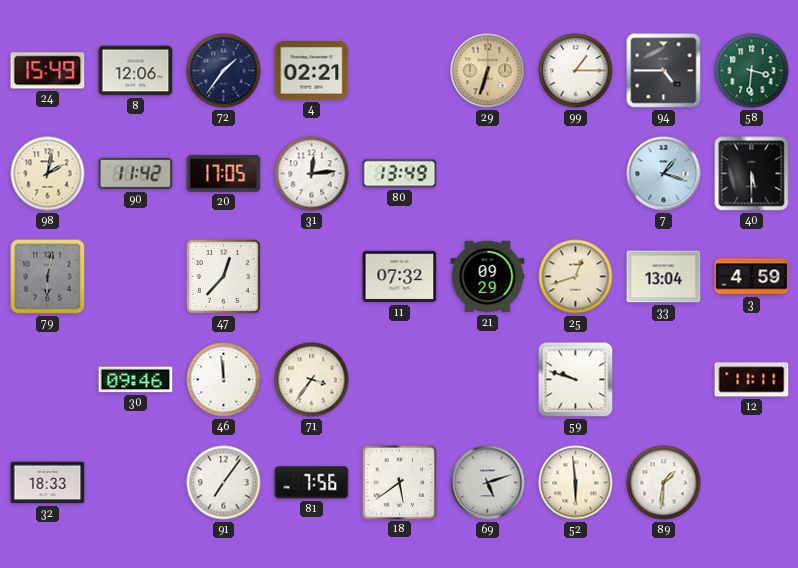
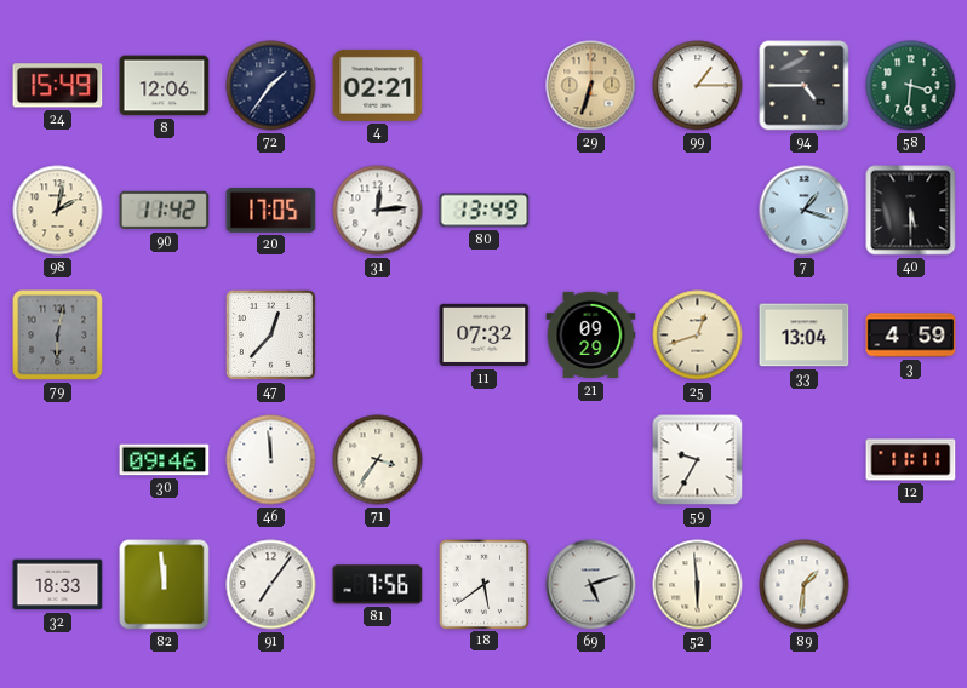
59: 9:48 -> 9:35 (698, 460)
82: none -> 11:59 (165, 585)
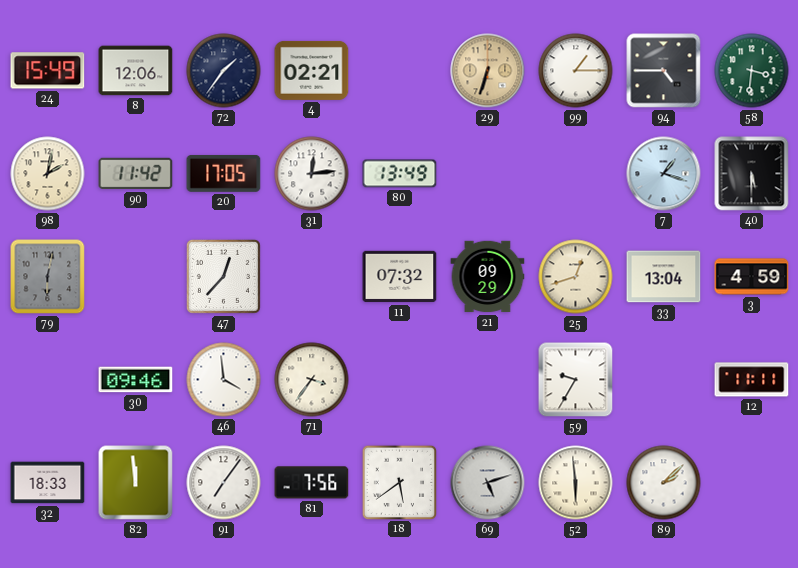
46: 11:59 -> 3:59 (224, 380)
89: 1:31 -> 2:08 (664, 483)
